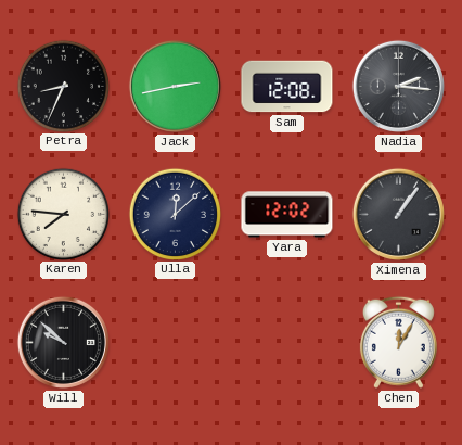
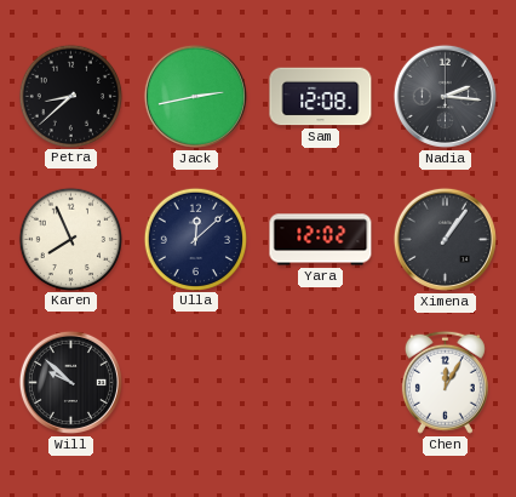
Petra: 8:34 -> 8:38 (70, 96)
Karen: 7:46 -> 7:56 (70, 239)
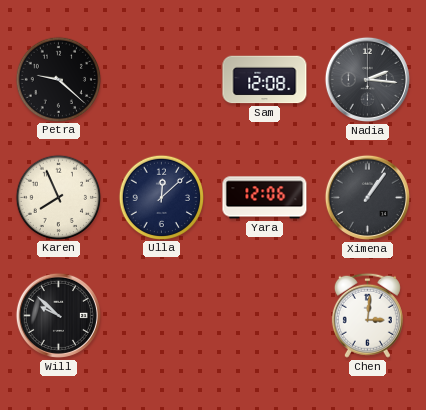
Petra: 8:38 -> 9:22 (58, 79)
Jack: 2:43 -> none (195, 96)
Yara: 12:02 -> 12:06 (265, 198)
Chen: 12:05 -> 3:01 (367, 315)
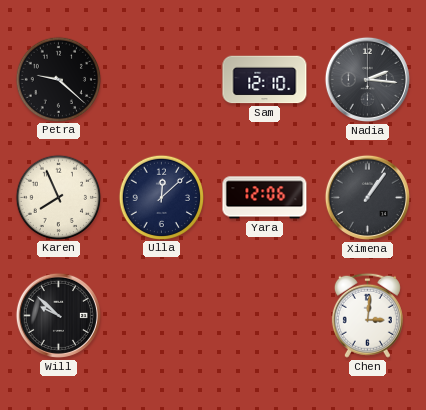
Sam: 12:08 -> 12:10 (265, 80)
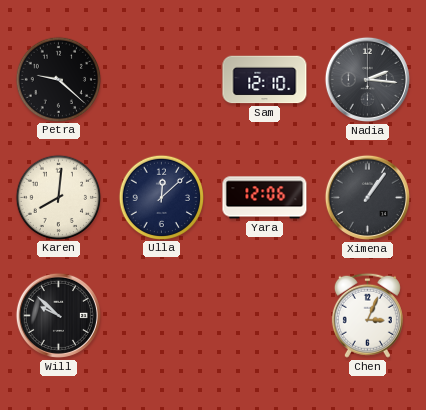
Karen: 7:56 -> 8:01 (58, 197)
Chen: 3:01 -> 3:04 (367, 315)
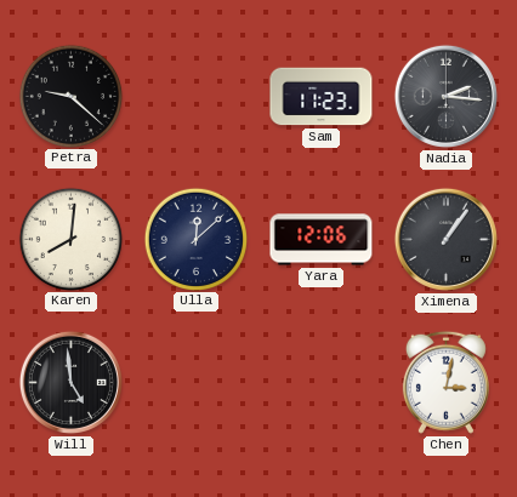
Sam: 12:10 -> 11:23 (322, 97)
Will: 9:52 -> 4:59 (70, 382)
Chen: 3:04 -> 3:02 (445, 382)
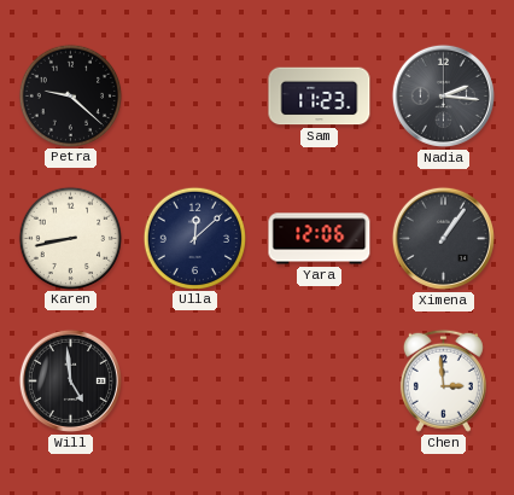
Karen: 8:01 -> 8:43 (70, 238)
Chen: 3:02 -> 2:59 (443, 380)
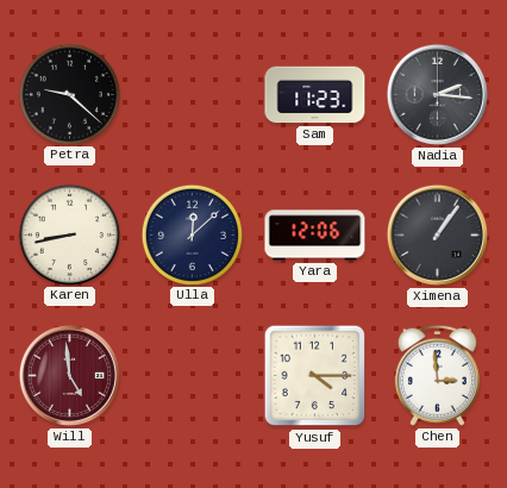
Will dial: black -> burgundy (69, 375)
Yusuf: none -> 4:15 (315, 376)
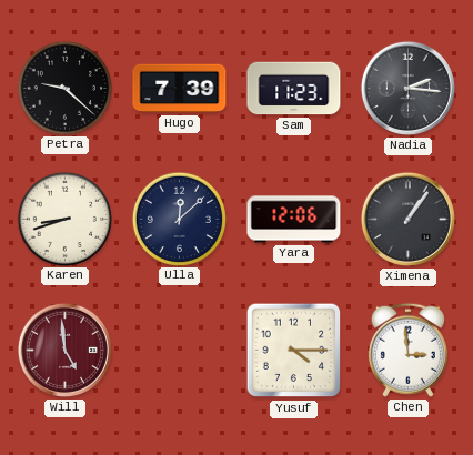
Hugo: none -> 7:39 (180, 89)
Karen: 8:43 -> 8:42 (64, 219)
